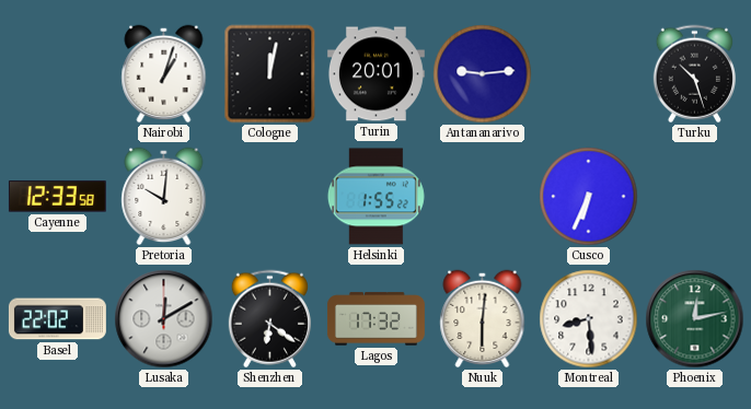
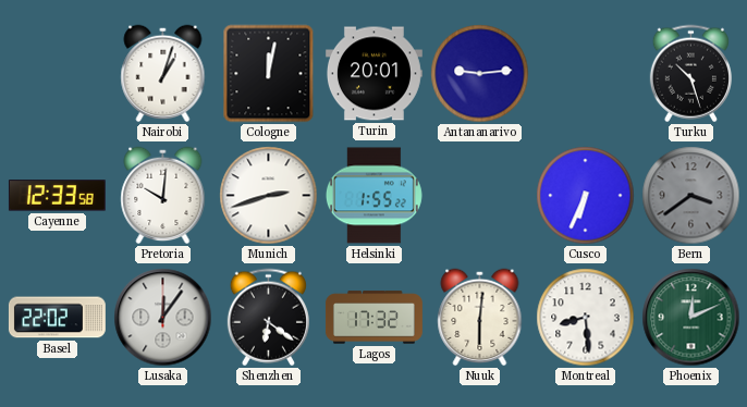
Munich: none -> 2:42 (269, 196)
Bern: none -> 3:39 (691, 196)
Lusaka: 12:10 -> 12:06 (163, 318)
Phoenix: 12:13 -> 12:11 (691, 318)
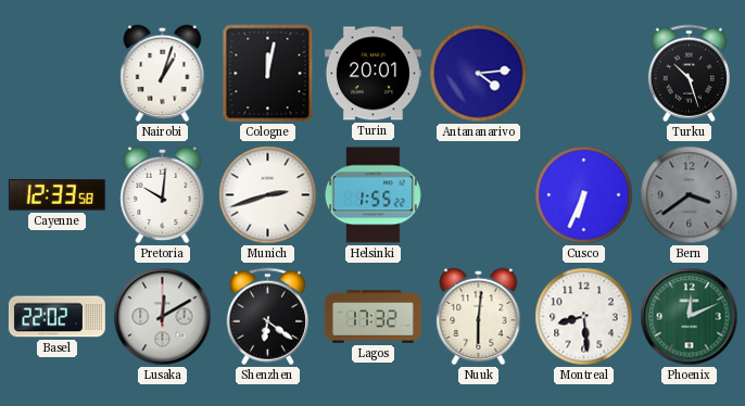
Antananarivo: 9:14 -> 4:14 (479, 74)
Lusaka: 12:06 -> 12:10 (163, 317)
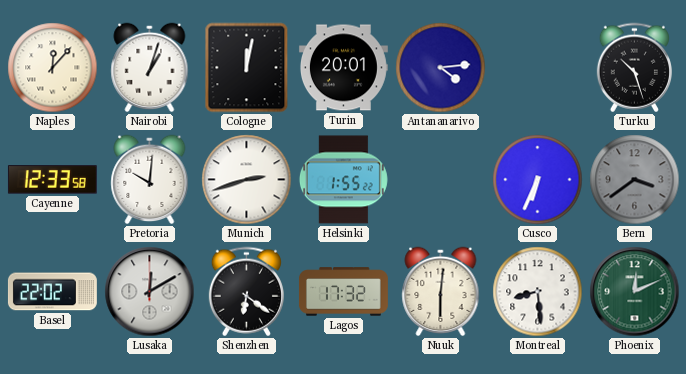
Naples: none -> 12:07 (53, 68)
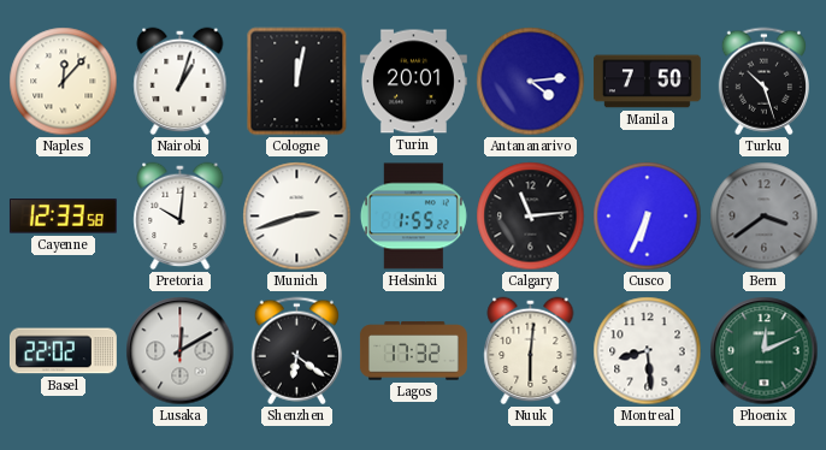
Manila: none -> 7:50 (647, 82)
Calgary: none -> 11:14 (531, 217)
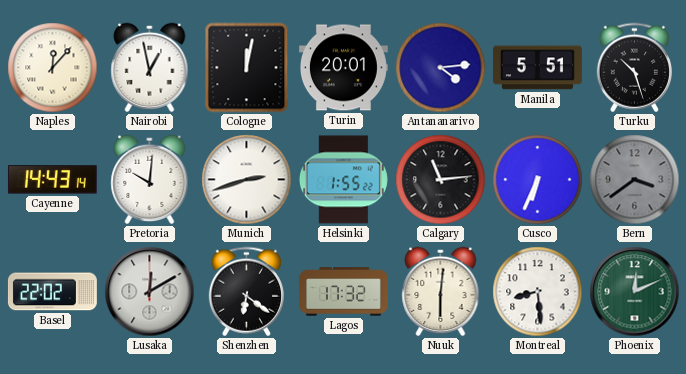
Nairobi: 1:03 -> 12:58 (150, 68)
Manila: 7:50 -> 5:51 (537, 68)
Cayenne: 12:33 -> 14:43 (52, 180)
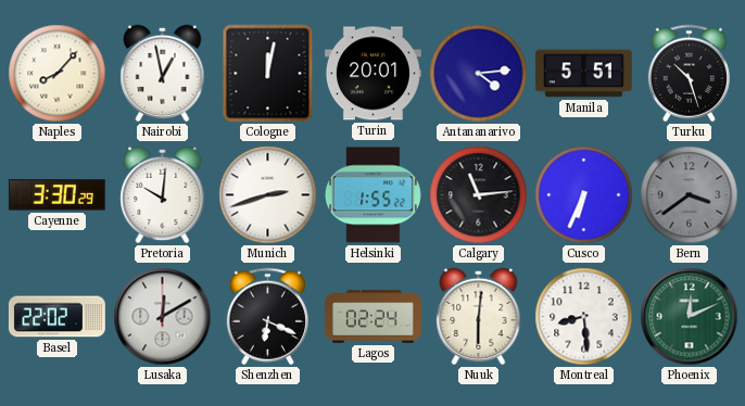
Naples: 12:07 -> 8:07 (58, 74)
Cayenne: 14:43 -> 3:30 (56, 195)
Shenzhen: 6:21 -> 6:19 (267, 317)
Lagos: 17:32 -> 02:24 (372, 317)
